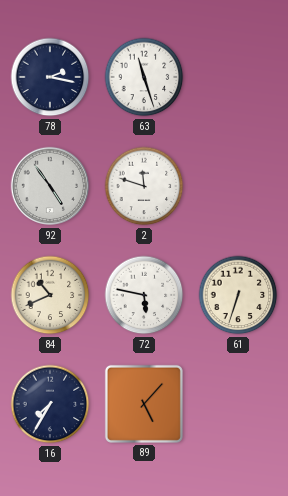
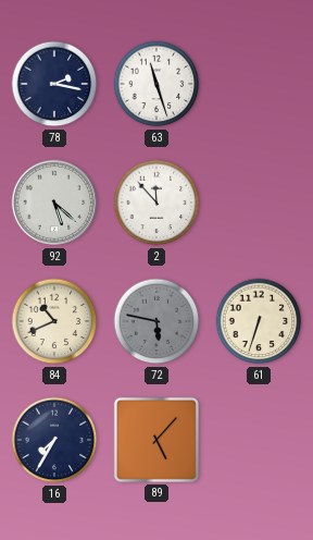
92: 4:54 -> 5:22 (54, 202)
2: 11:48 -> 11:53 (156, 202)
72 dial: white -> grey (156, 321)
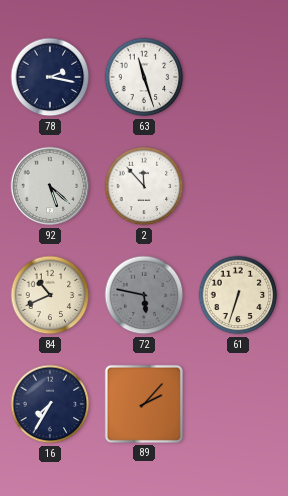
89: 5:07 -> 2:07 (144, 404)
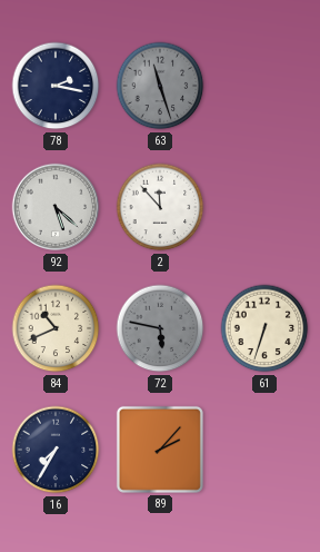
63 dial: white -> grey (160, 86)
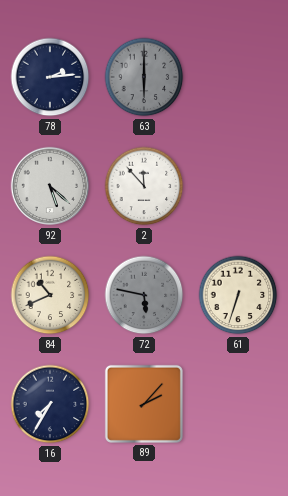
78: 2:17 -> 2:14 (50, 77)
63: 11:27 -> 6:00 (144, 77)
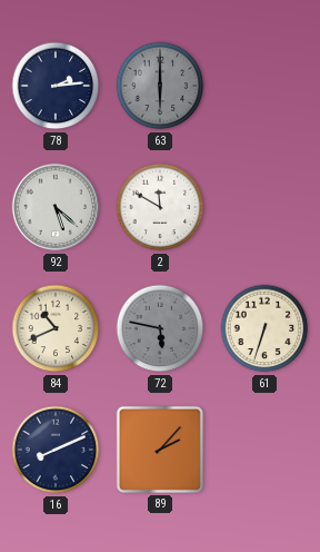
2: 11:53 -> 11:50 (160, 207)
16: 7:35 -> 8:11 (56, 450)
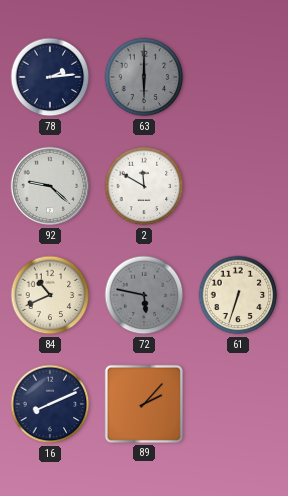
92: 5:22 -> 9:22 (50, 186)
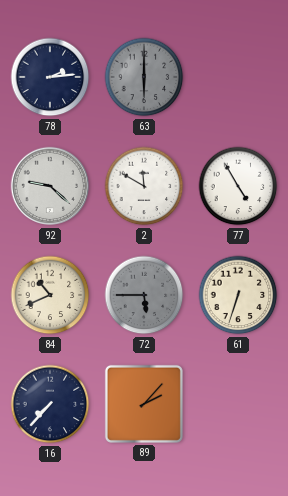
77: none -> 4:55 (238, 186)
72: 5:47 -> 5:45 (144, 295)
16: 8:11 -> 7:37 (50, 404)
